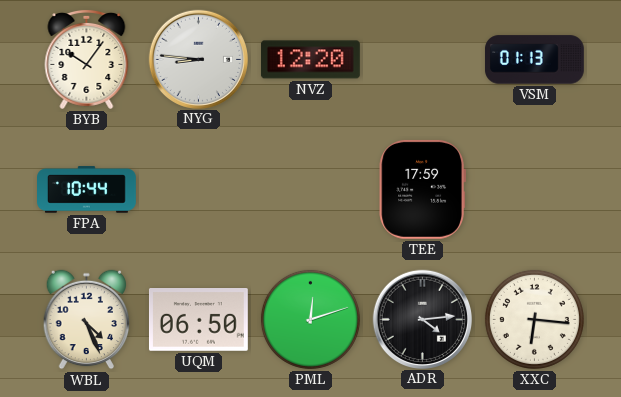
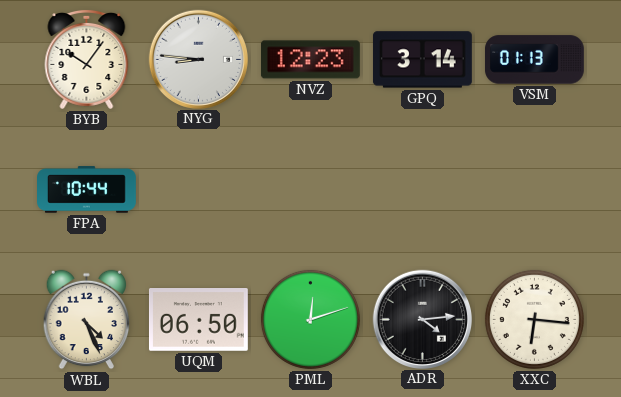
NVZ: 12:20 -> 12:23 (310, 60)
GPQ: none -> 3:14 (422, 60)
TEE: 17:59 -> none (422, 189)
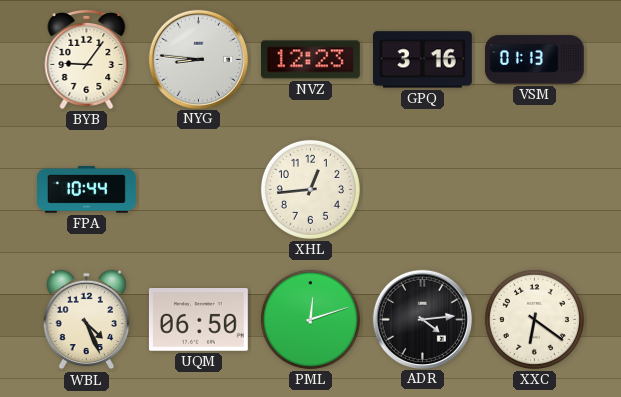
BYB: 10:06 -> 9:06 (87, 59)
GPQ: 3:14 -> 3:16 (422, 60)
XHL: none -> 12:44 (310, 189)
XXC: 6:16 -> 6:21 (534, 319)
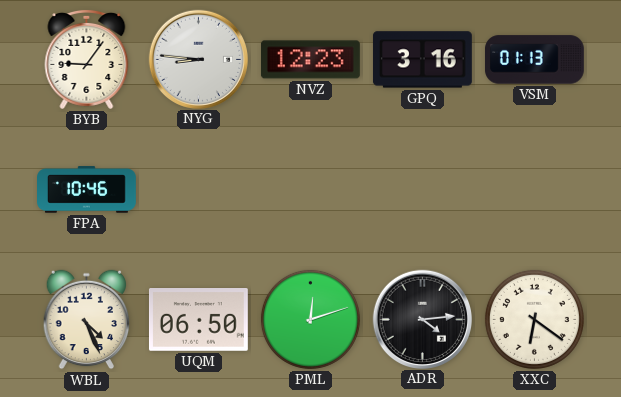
FPA: 10:44 -> 10:46 (87, 190)
XHL: 12:44 -> none (310, 189)
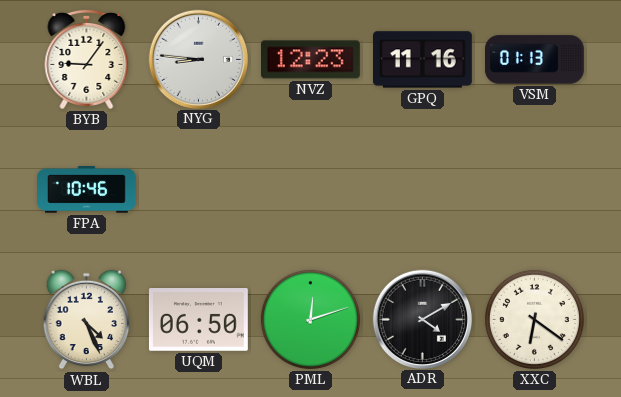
GPQ: 3:16 -> 11:16 (422, 60)
ADR: 4:14 -> 4:10 (422, 319)
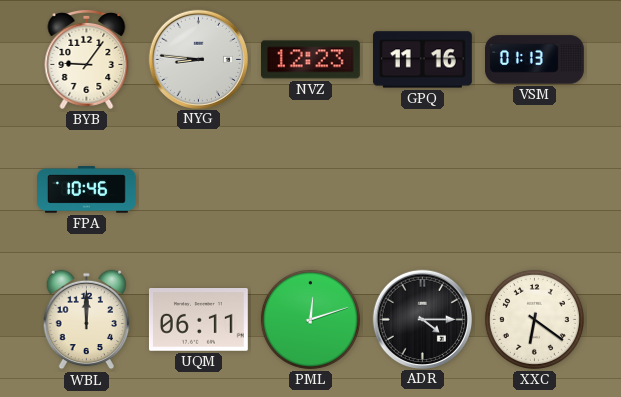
WBL: 4:26 -> 12:00 (87, 320)
UQM: 06:50 -> 06:11 (198, 320)
ADR: 4:10 -> 4:15 (422, 319)
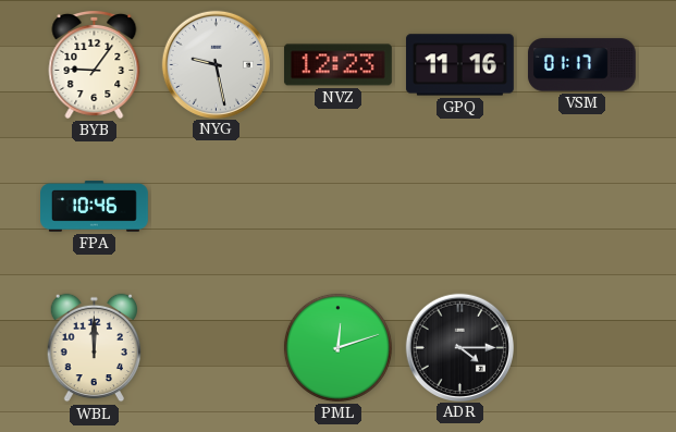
NYG: 8:46 -> 9:28 (216, 64)
VSM: 01:13 -> 01:17 (581, 65)
UQM: 06:11 -> none (198, 320)
XXC: 6:21 -> none (534, 319)
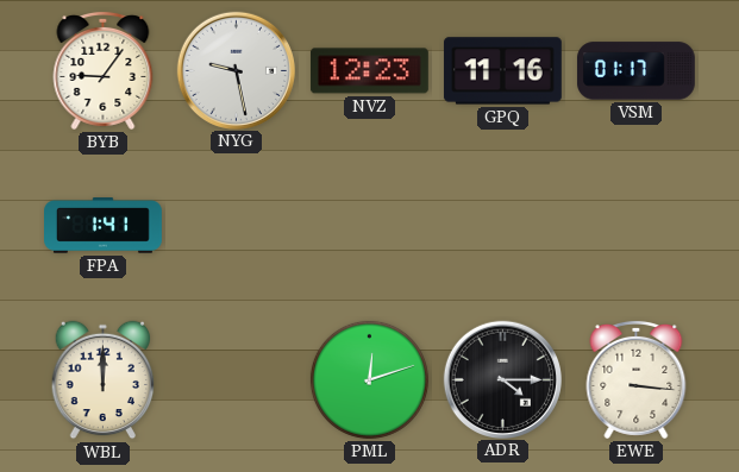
FPA: 10:46 -> 1:41 (104, 226)
EWE: none -> 3:16 (637, 379)
